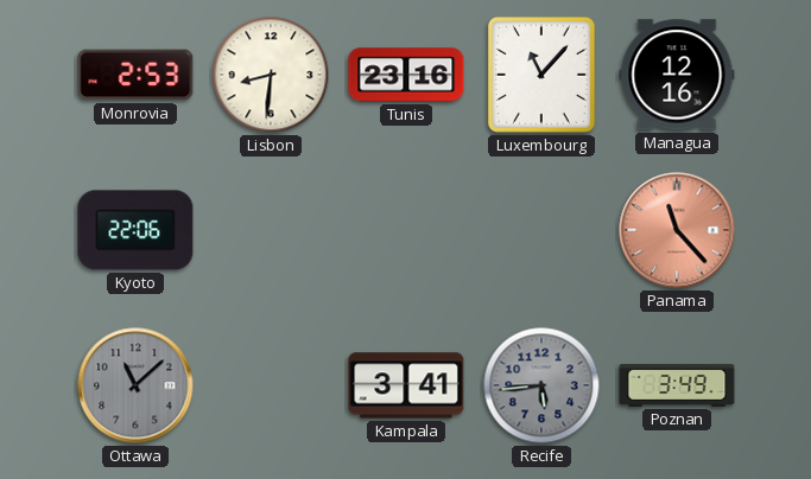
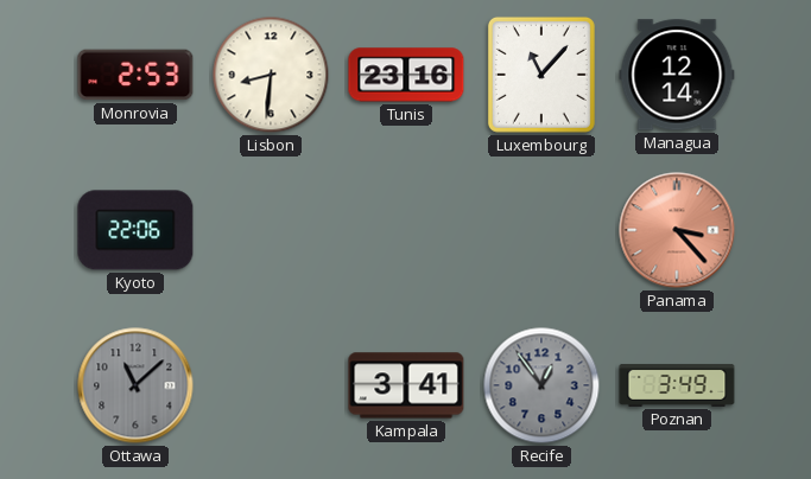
Managua: 12:16 -> 12:14 (677, 75)
Panama: 11:23 -> 3:23 (677, 230)
Recife: 5:44 -> 12:54 (541, 385)
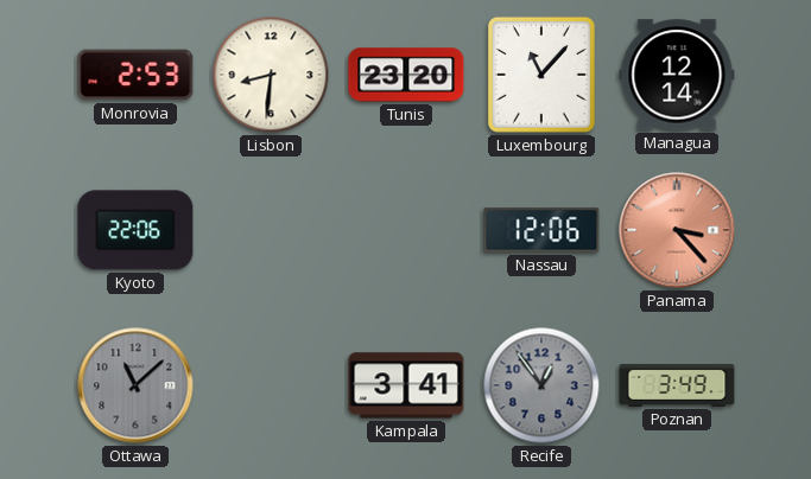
Tunis: 23:16 -> 23:20 (406, 75)
Nassau: none -> 12:06 (541, 230)
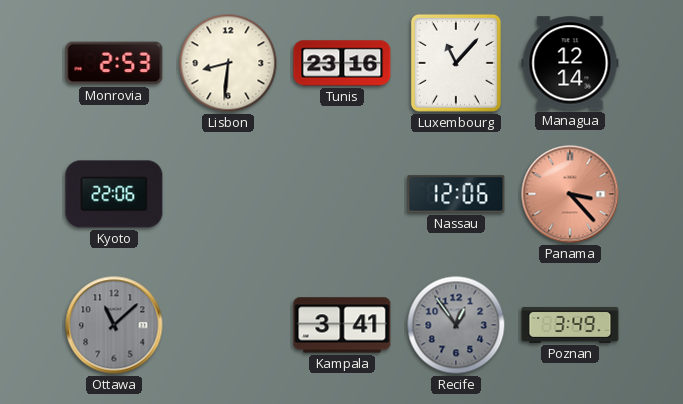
Tunis: 23:20 -> 23:16 (342, 63)
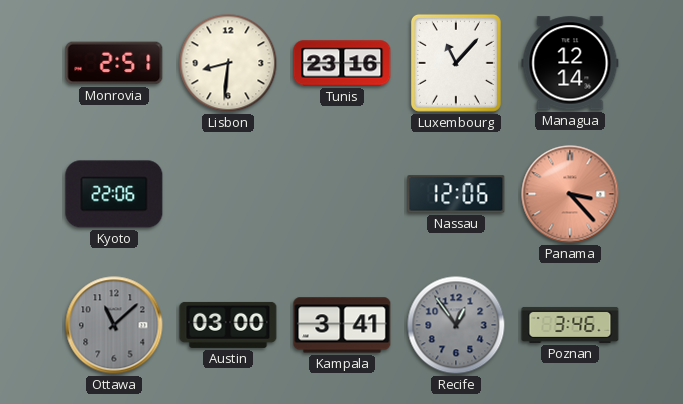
Monrovia: 2:53 -> 2:51 (114, 63)
Austin: none -> 03:00 (228, 325)
Poznan: 3:49 -> 3:46 (570, 325)
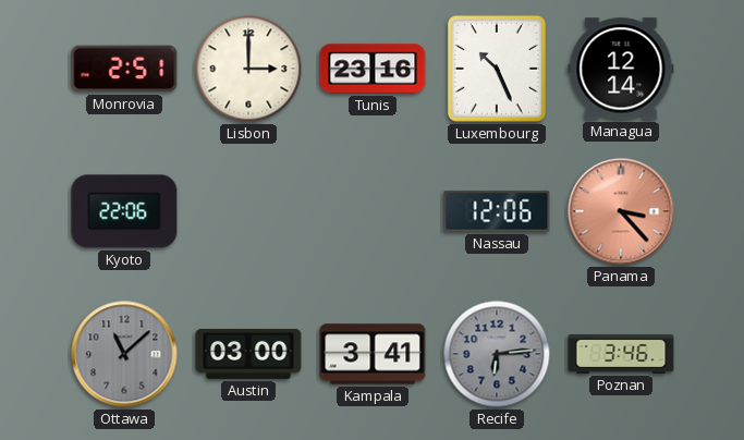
Lisbon: 8:31 -> 3:00 (248, 69)
Luxembourg: 11:07 -> 10:26 (497, 69)
Recife: 12:54 -> 6:14 (497, 354)
